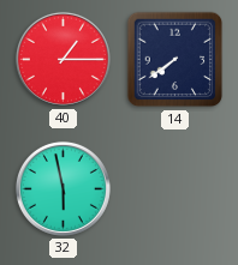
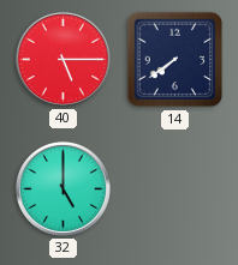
40: 1:15 -> 5:15 (63, 59)
32: 5:58 -> 5:00 (63, 188)
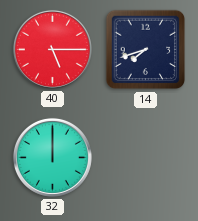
14: 7:39 -> 7:42 (146, 50)
32: 5:00 -> 12:00 (52, 157)
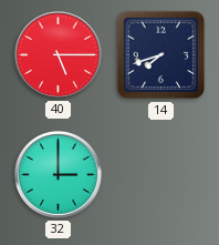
32: 12:00 -> 3:00 (58, 174)
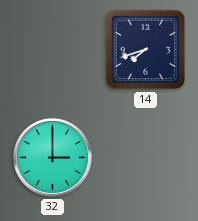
40: 5:15 -> none (58, 54)
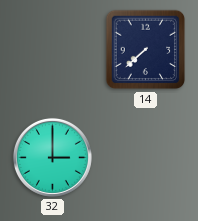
14: 7:42 -> 7:38 (146, 50)
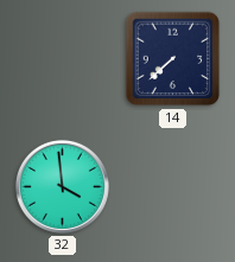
32: 3:00 -> 3:59 (62, 186)
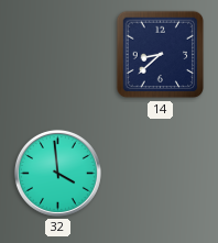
14: 7:38 -> 8:38 (161, 55)
